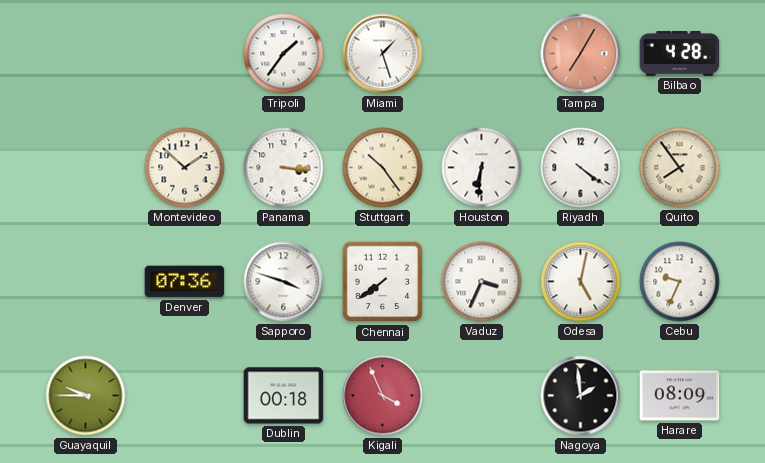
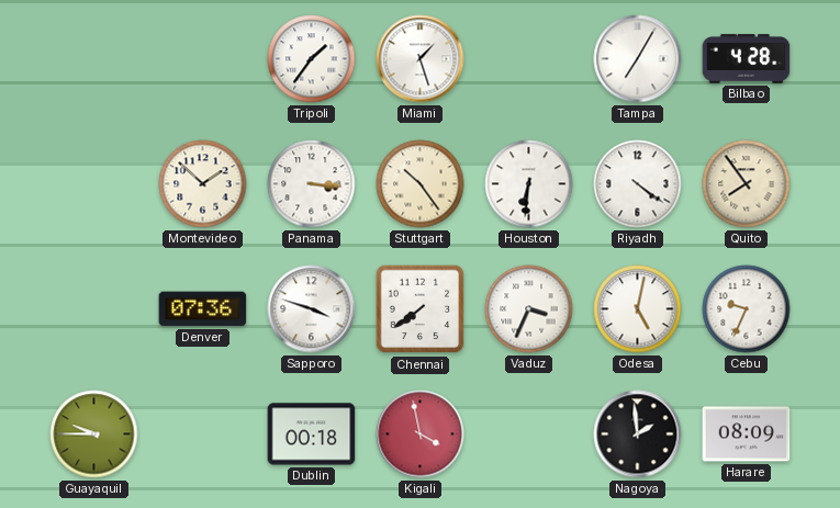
Tampa dial: salmon -> white (638, 59)
Kigali: 3:56 -> 3:58 (421, 434)
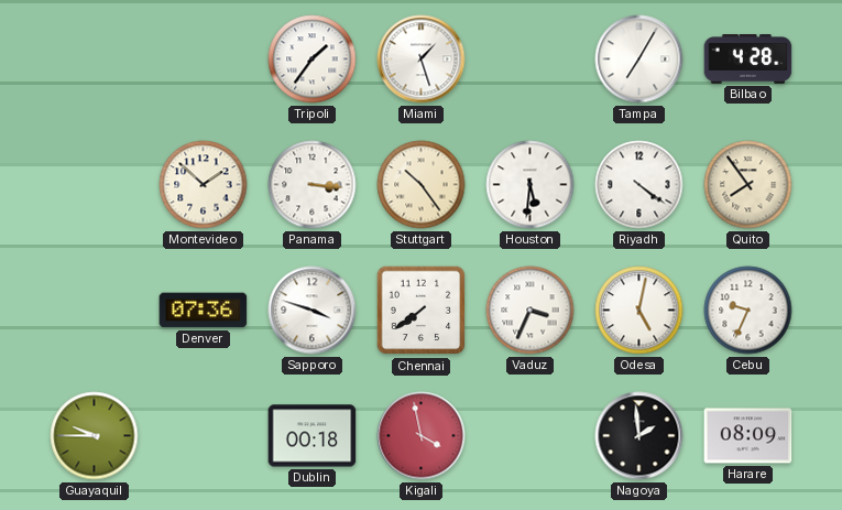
Houston: 6:31 -> 5:31 (531, 185)
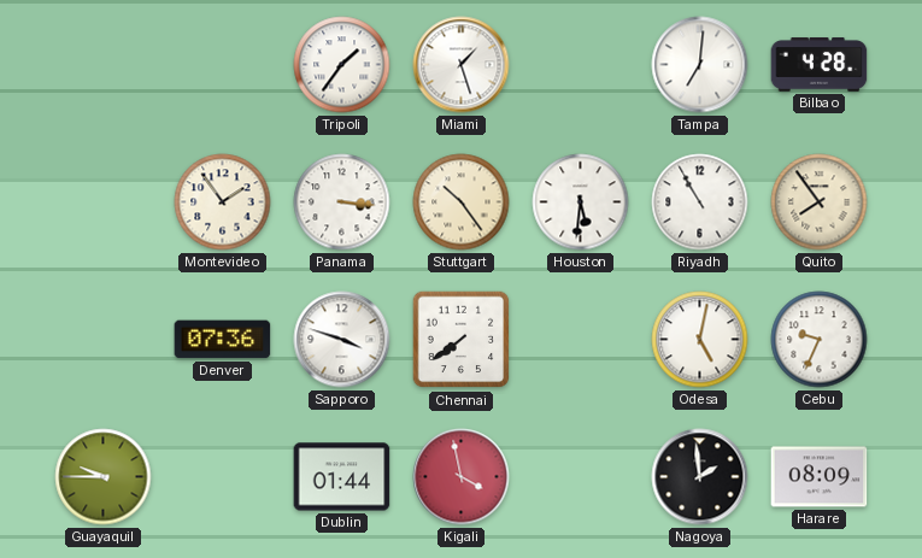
Tampa: 7:05 -> 7:01 (700, 65)
Montevideo: 1:52 -> 1:54 (223, 202)
Riyadh: 4:21 -> 10:55 (700, 202)
Vaduz: 3:34 -> none (531, 311)
Dublin: 00:18 -> 01:44 (342, 477)
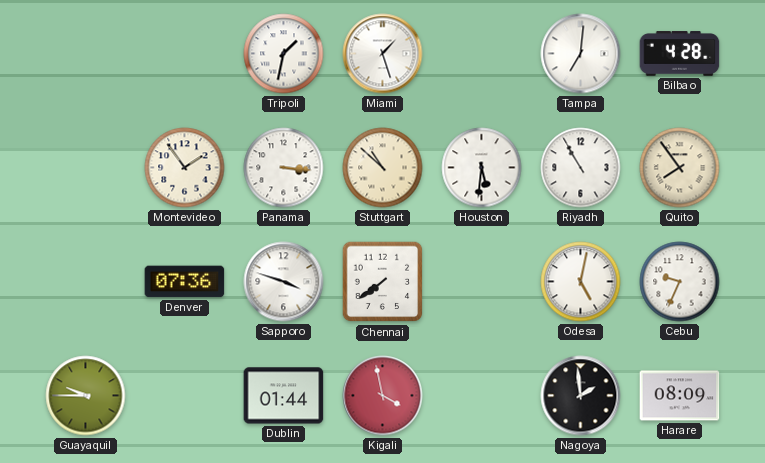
Tripoli: 1:36 -> 1:32 (284, 54)
Stuttgart: 10:24 -> 10:52 (383, 168)
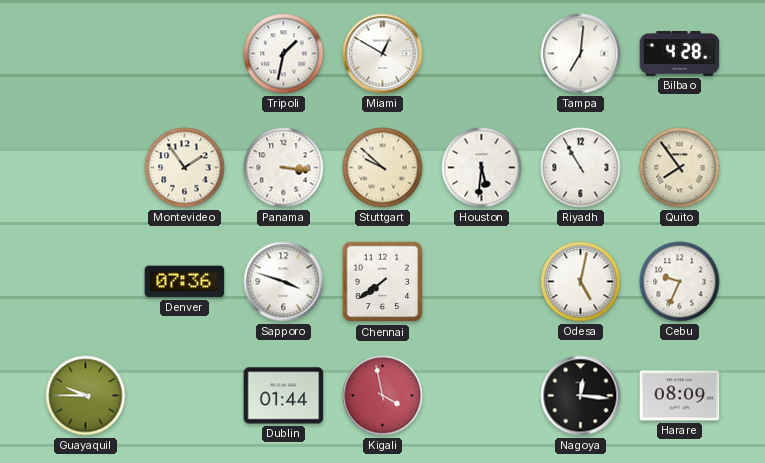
Miami: 1:27 -> 12:50 (383, 54)
Stuttgart: 10:52 -> 9:52 (383, 168)
Nagoya: 1:59 -> 12:16 (581, 396)
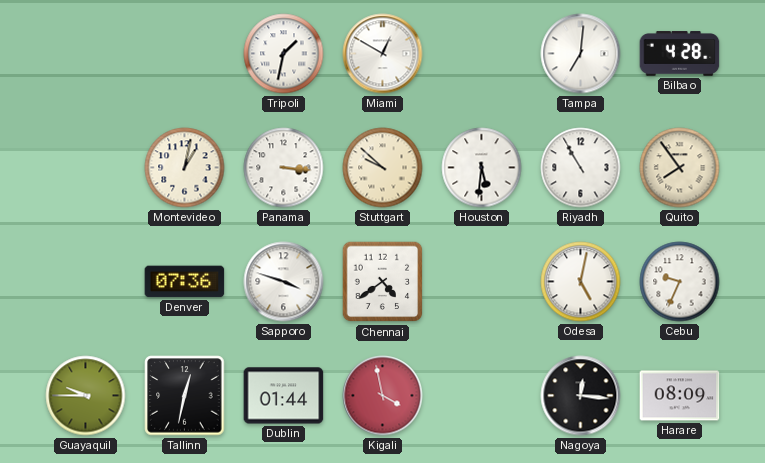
Montevideo: 1:54 -> 1:02 (185, 168)
Chennai: 7:39 -> 4:39 (383, 282)
Tallinn: none -> 12:32 (185, 396)
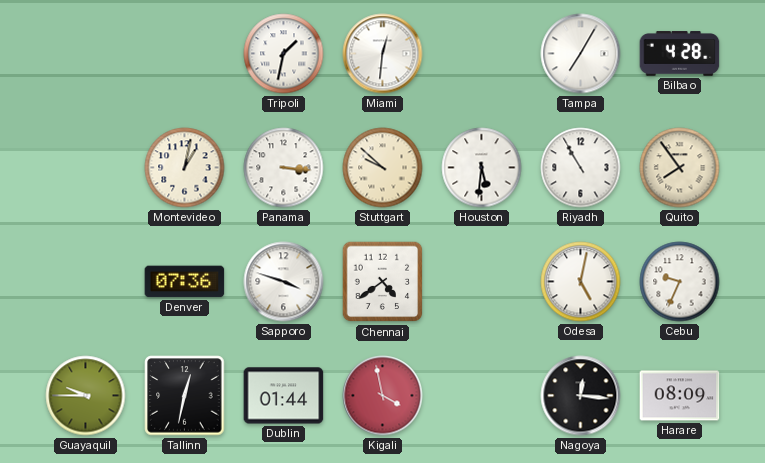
Miami: 12:50 -> 12:31 (383, 54)
Tampa: 7:01 -> 7:05 (581, 54)
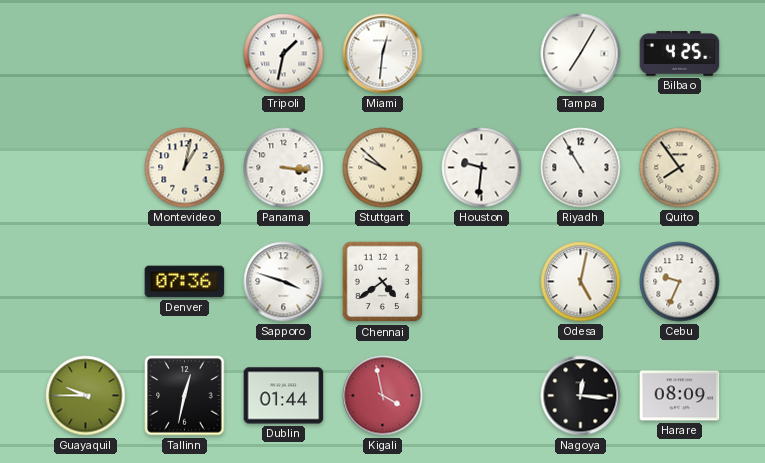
Bilbao: 4:28 -> 4:25 (680, 54)
Houston: 5:31 -> 9:31 (482, 168)
